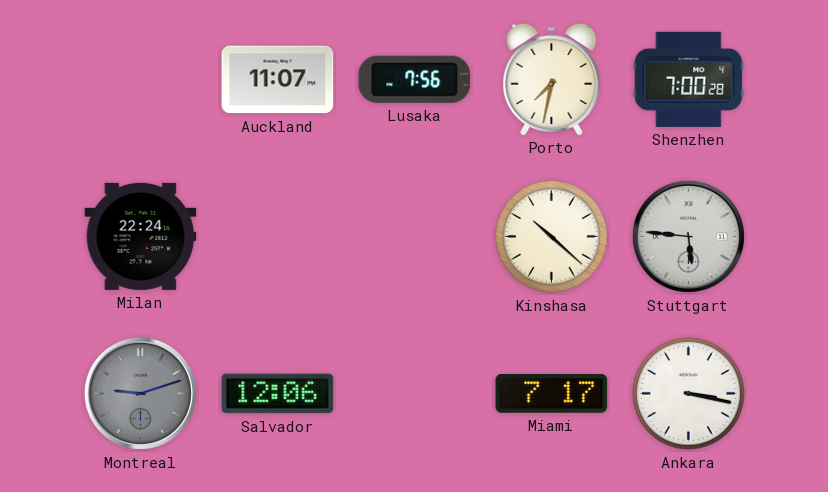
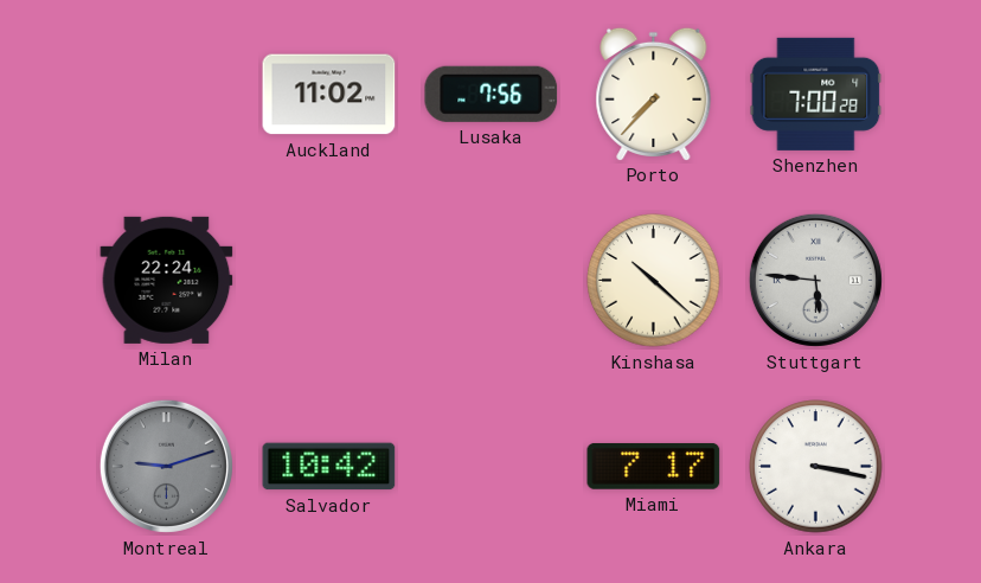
Auckland: 11:07 -> 11:02 (329, 95)
Porto: 7:32 -> 7:37 (654, 94)
Salvador: 12:06 -> 10:42 (329, 467)
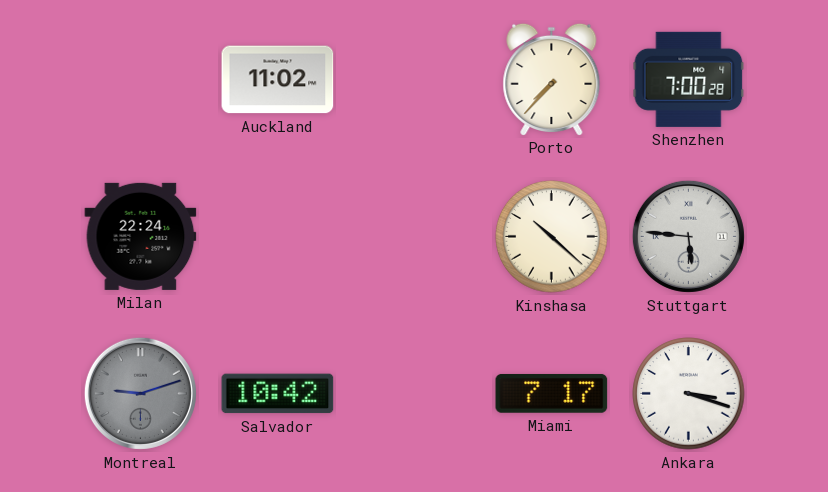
Lusaka: 7:56 -> none (492, 94)
Ankara: 3:17 -> 3:18 (689, 394)
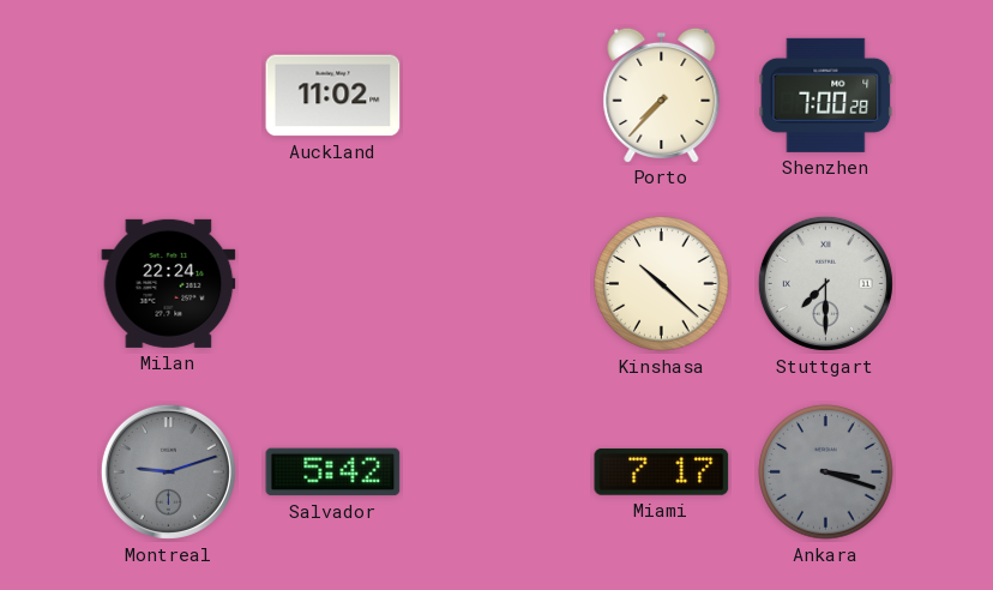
Stuttgart: 5:46 -> 7:30 (825, 283)
Salvador: 10:42 -> 5:42 (333, 472)
Ankara dial: white -> grey (826, 472)
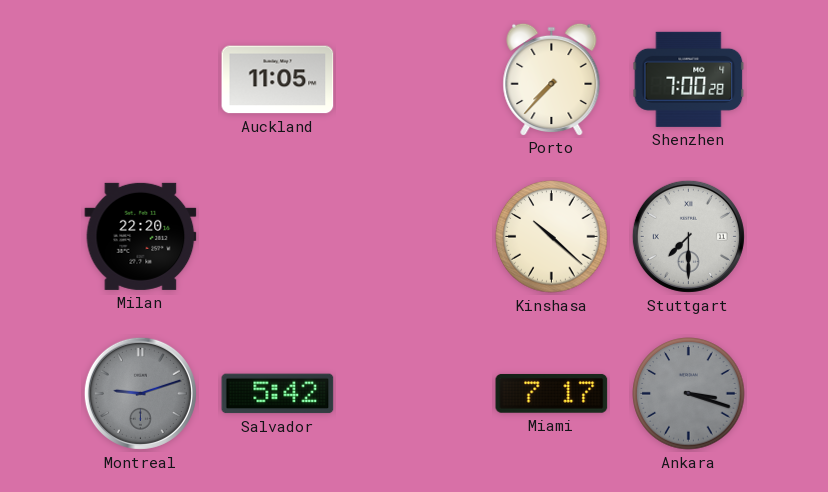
Auckland: 11:02 -> 11:05 (278, 80)
Milan: 22:24 -> 22:20 (141, 236)
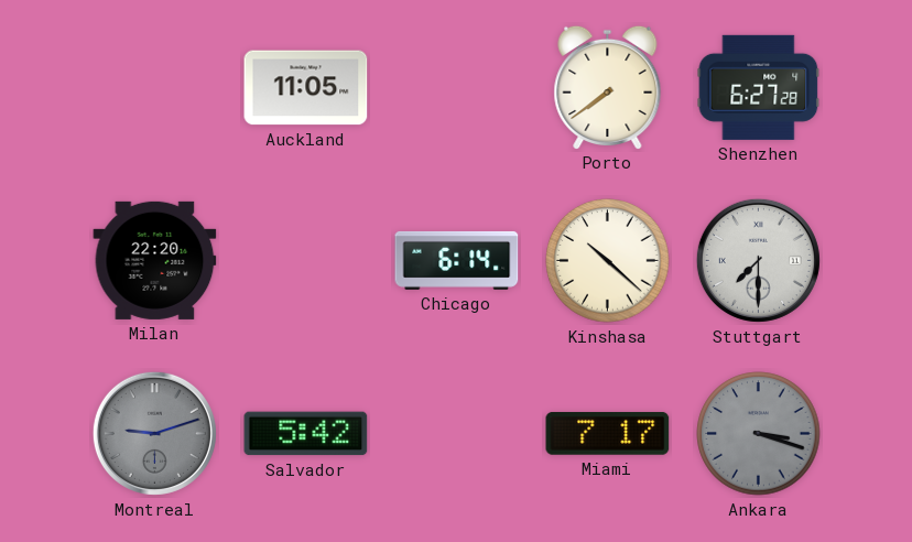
Porto: 7:37 -> 7:39 (608, 87)
Shenzhen: 7:00 -> 6:27 (759, 87)
Chicago: none -> 6:14 (457, 260)
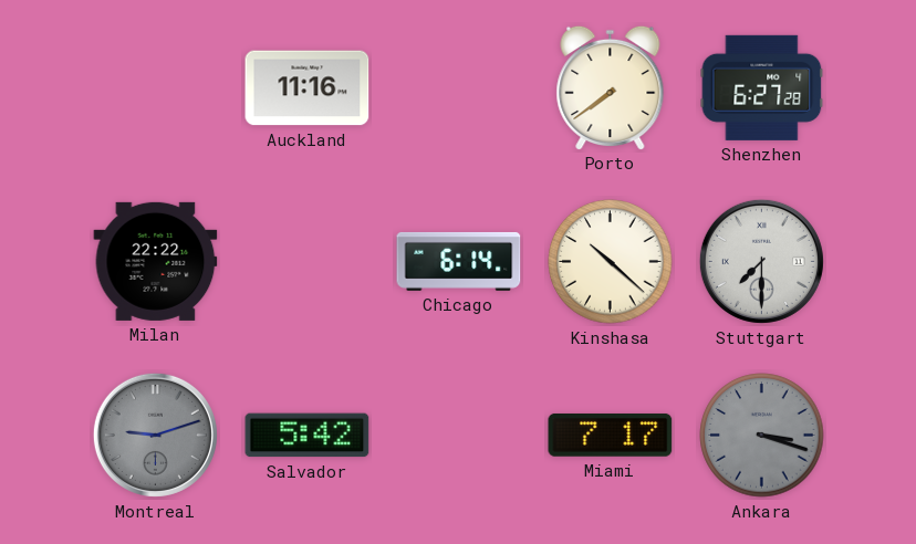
Auckland: 11:05 -> 11:16 (308, 88)
Milan: 22:20 -> 22:22 (156, 261)
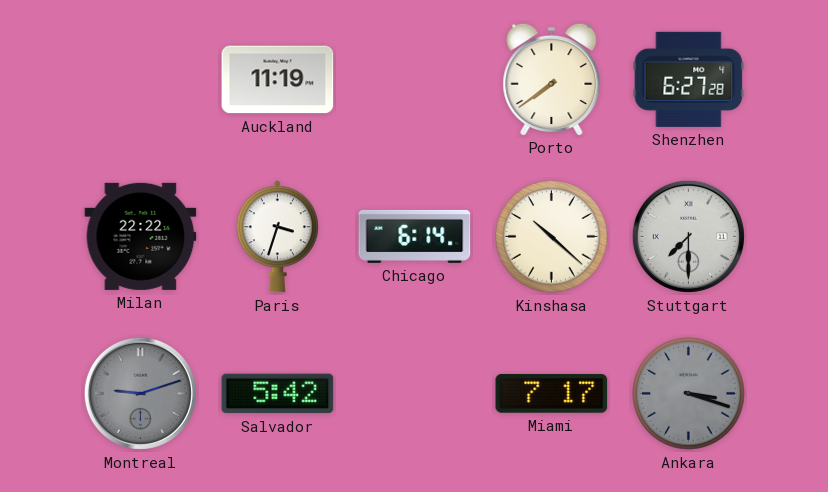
Auckland: 11:16 -> 11:19 (278, 80)
Paris: none -> 3:33 (277, 237)
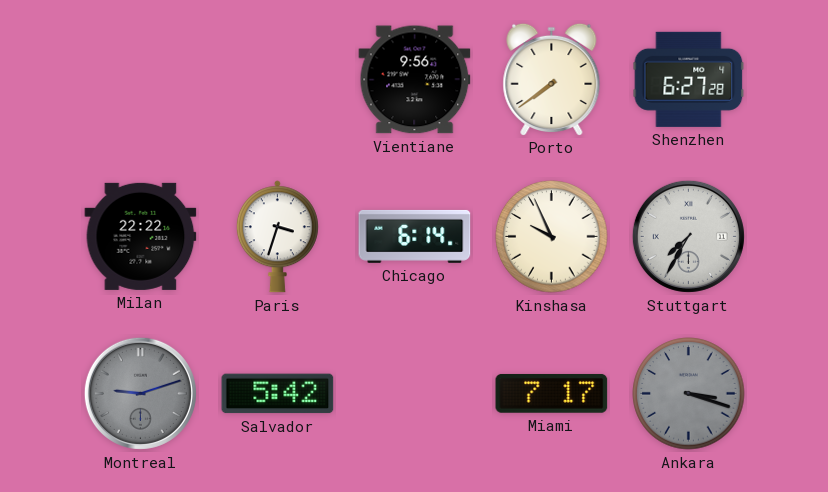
Auckland: 11:19 -> none (278, 80)
Vientiane: none -> 9:56 (415, 80)
Kinshasa: 10:22 -> 9:56 (552, 237)
Stuttgart: 7:30 -> 7:35 (688, 236)
